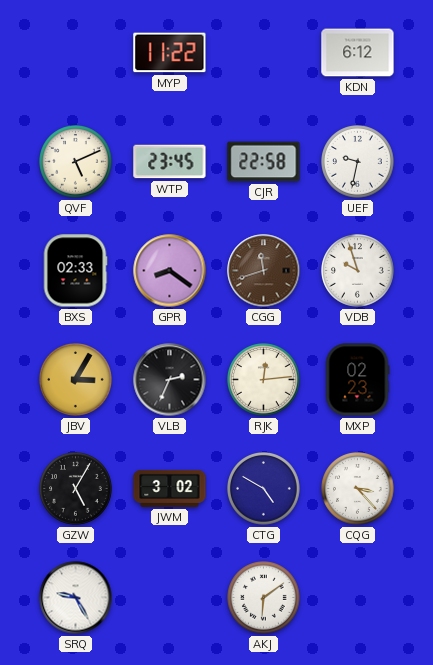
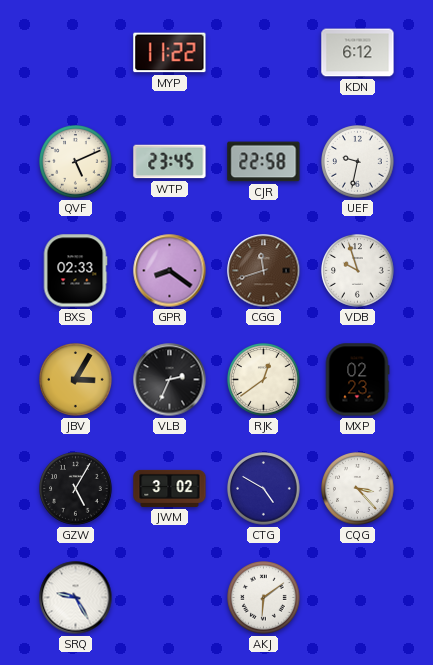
RJK: 12:14 -> 12:39 (264, 380)
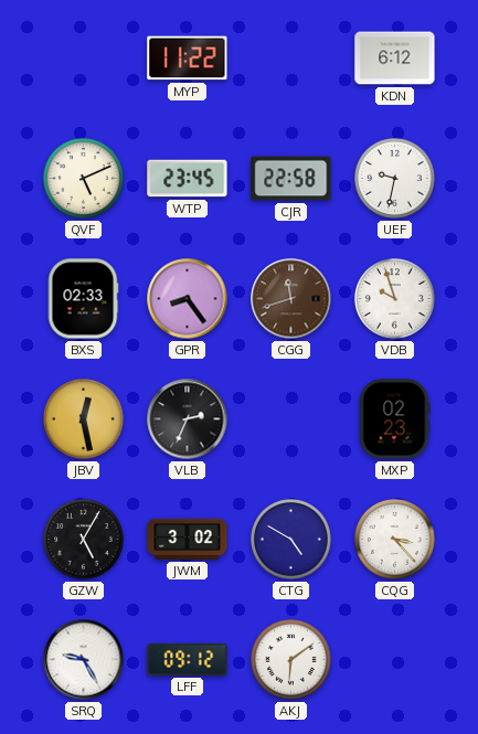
GPR: 8:21 -> 8:24 (188, 299)
JBV: 3:05 -> 12:28 (84, 419)
RJK: 12:39 -> none (264, 380)
LFF: none -> 09:12 (188, 659)
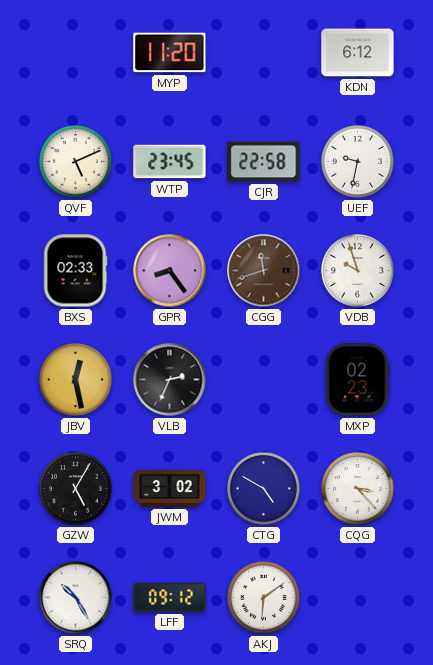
MYP: 11:22 -> 11:20 (170, 53)
SRQ: 9:25 -> 10:25 (76, 598)
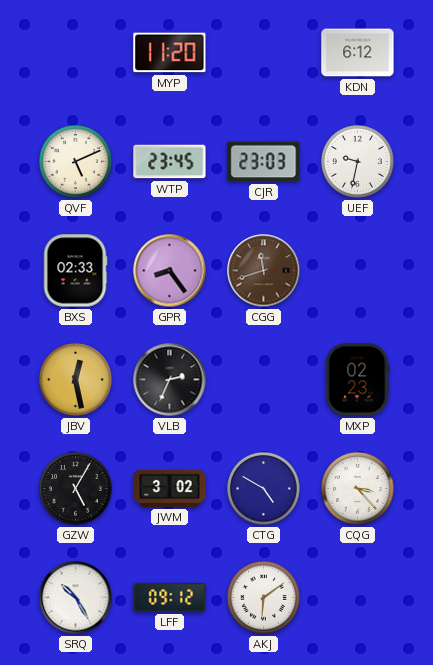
CJR: 22:58 -> 23:03 (264, 162)
VDB: 9:57 -> none (358, 271)
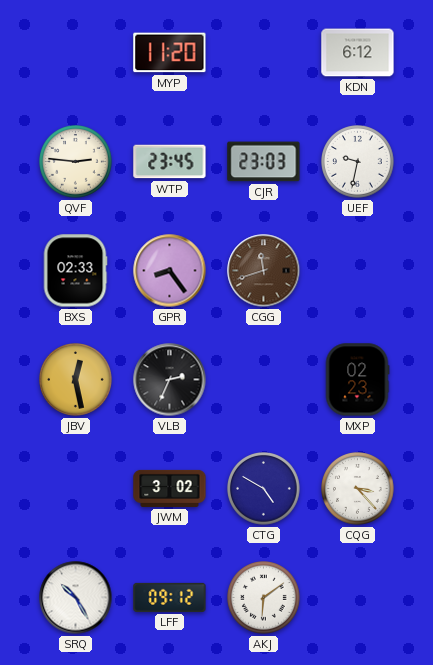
QVF: 5:11 -> 2:46 (76, 162)
GZW: 5:05 -> none (76, 489)
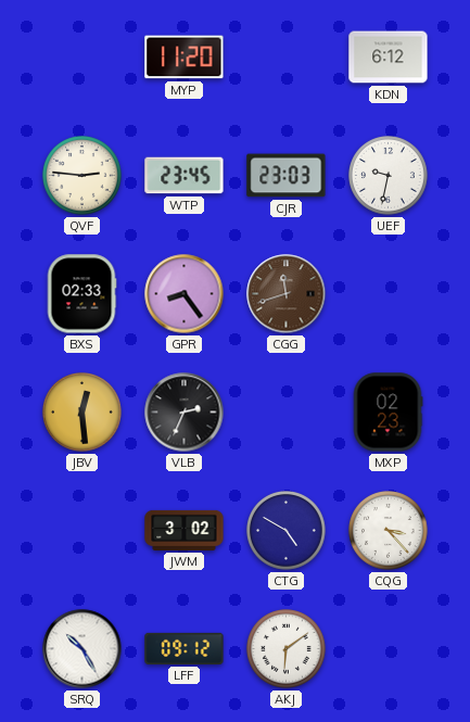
JBV: 12:28 -> 12:29 (82, 413)
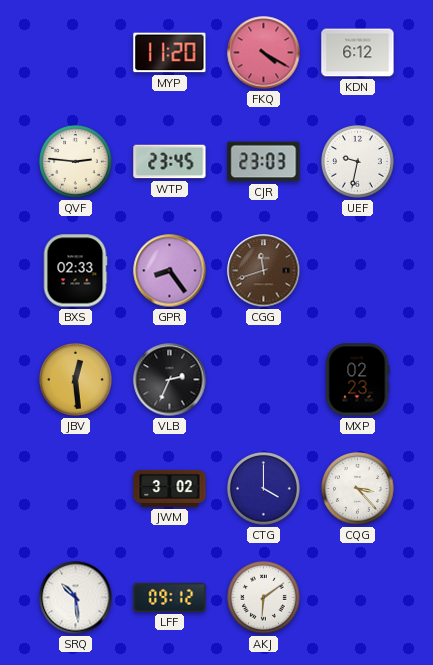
FKQ: none -> 4:20 (264, 53)
CTG: 4:50 -> 4:00 (264, 489)
SRQ: 10:25 -> 10:29 (76, 598)
